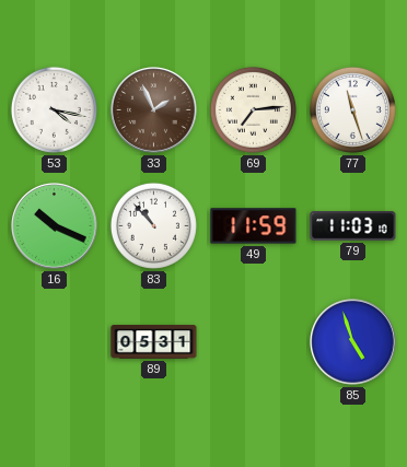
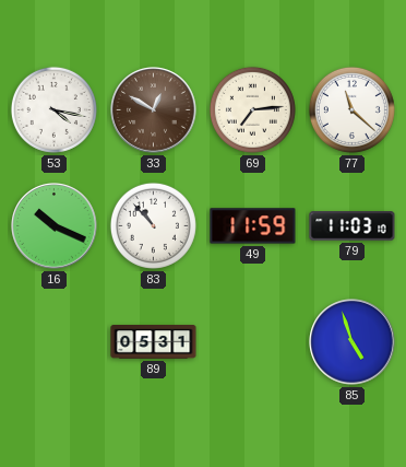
33: 1:56 -> 12:50 (154, 110)
77: 11:27 -> 11:22 (351, 109)
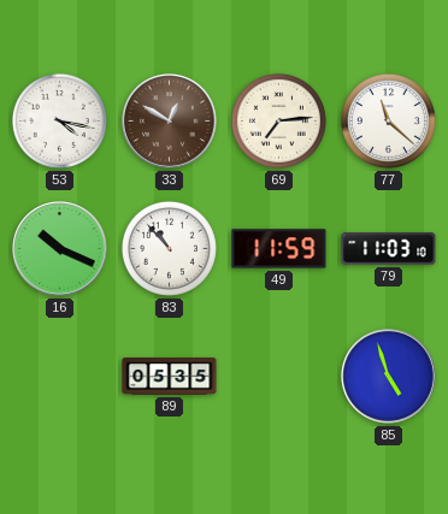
89: 05:31 -> 05:35 (170, 377)
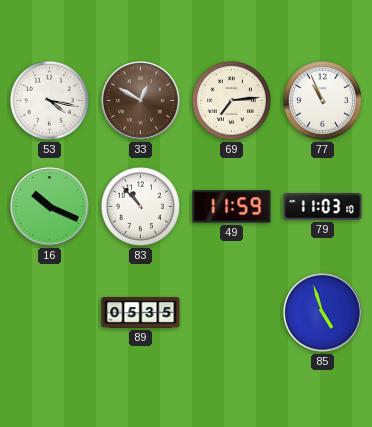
77: 11:22 -> 10:56 (322, 100)
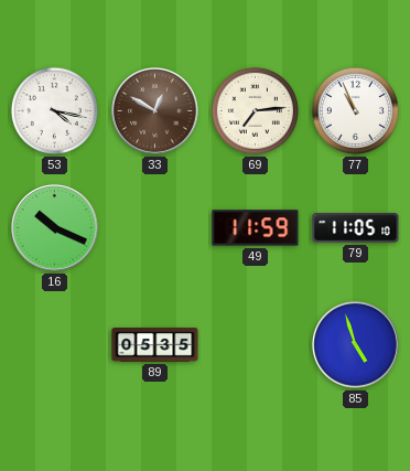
83: 10:53 -> none (140, 206)
79: 11:03 -> 11:05 (356, 228)
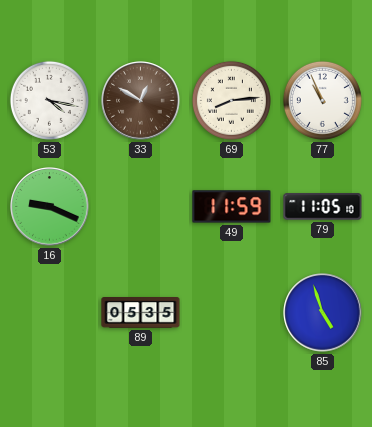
69: 7:14 -> 8:14 (231, 100)
16: 10:19 -> 9:19 (50, 207)
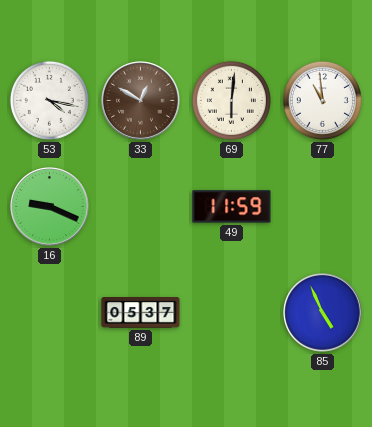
69: 8:14 -> 6:01 (231, 100)
77: 10:56 -> 10:59 (322, 100)
79: 11:05 -> none (323, 207)
89: 05:35 -> 05:37 (141, 313)
85: 4:57 -> 4:56 (323, 313)
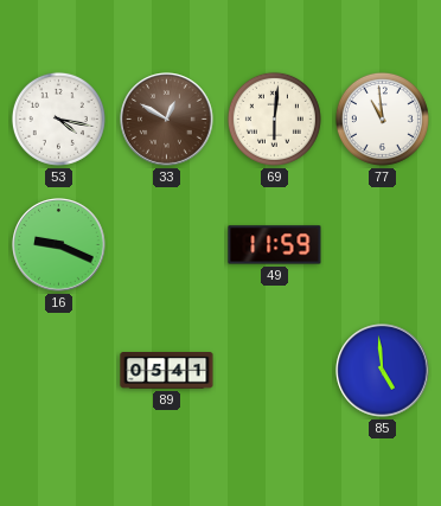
89: 05:37 -> 05:41 (167, 371)
85: 4:56 -> 4:59 (383, 371)
